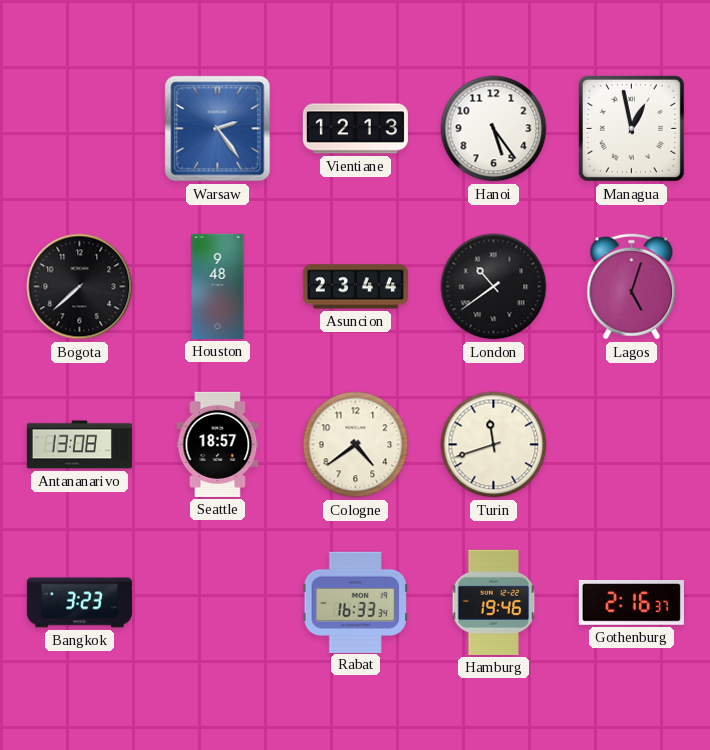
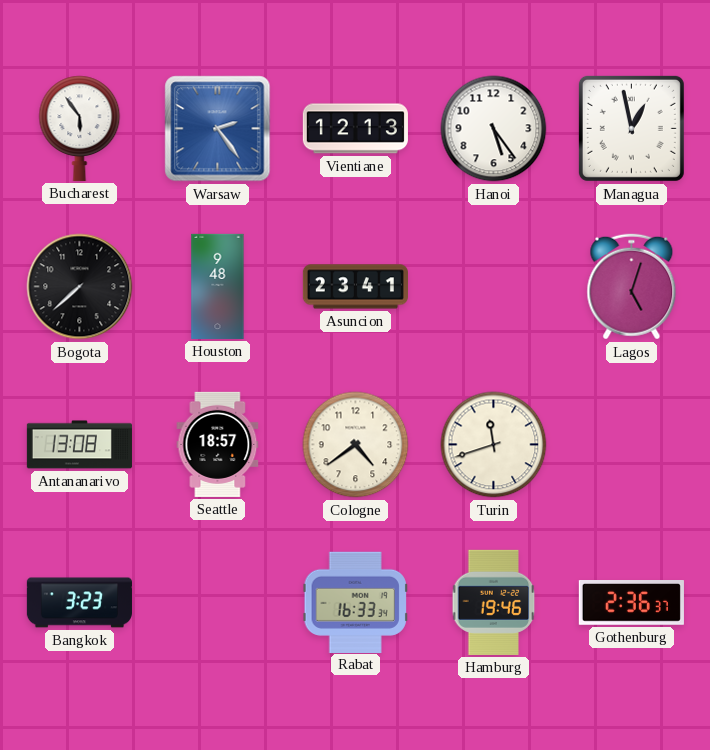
Bucharest: none -> 5:54 (80, 128)
Asuncion: 23:44 -> 23:41 (355, 287)
London: 10:39 -> none (494, 287)
Gothenburg: 2:16 -> 2:36 (631, 603)
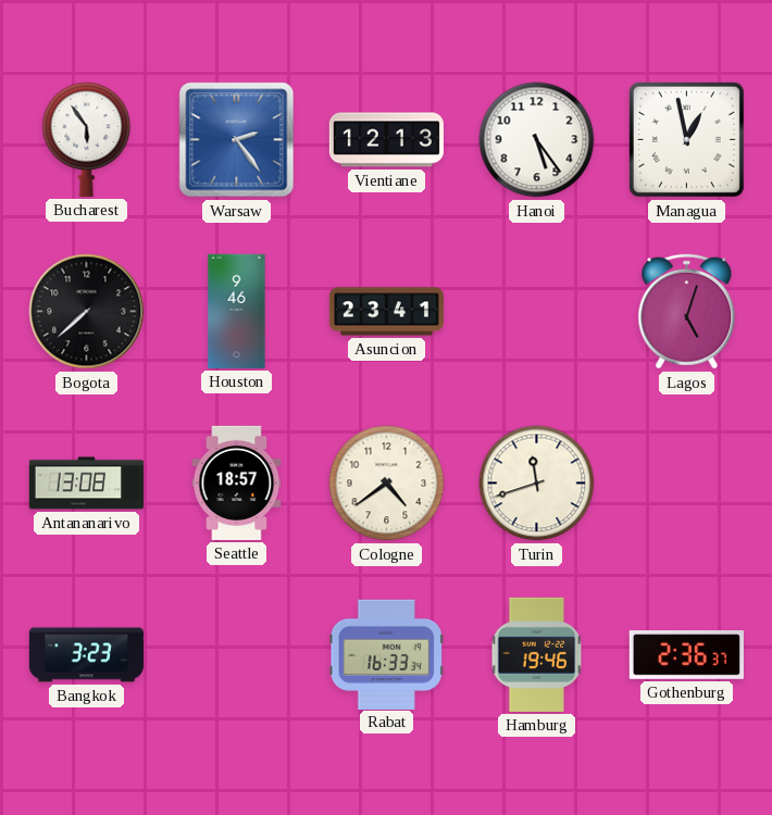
Houston: 9:48 -> 9:46 (237, 311)
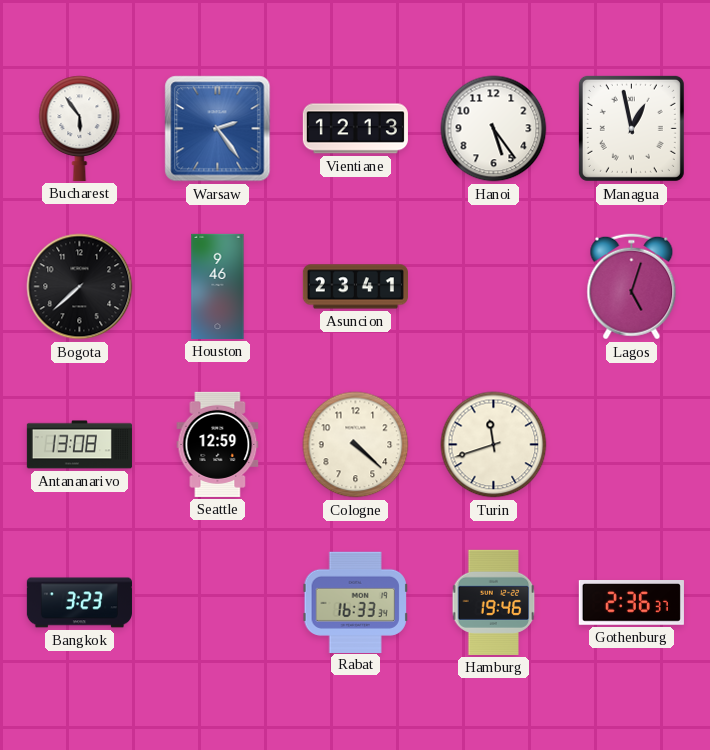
Seattle: 18:57 -> 12:59 (218, 444)
Cologne: 4:39 -> 4:22 (356, 445)
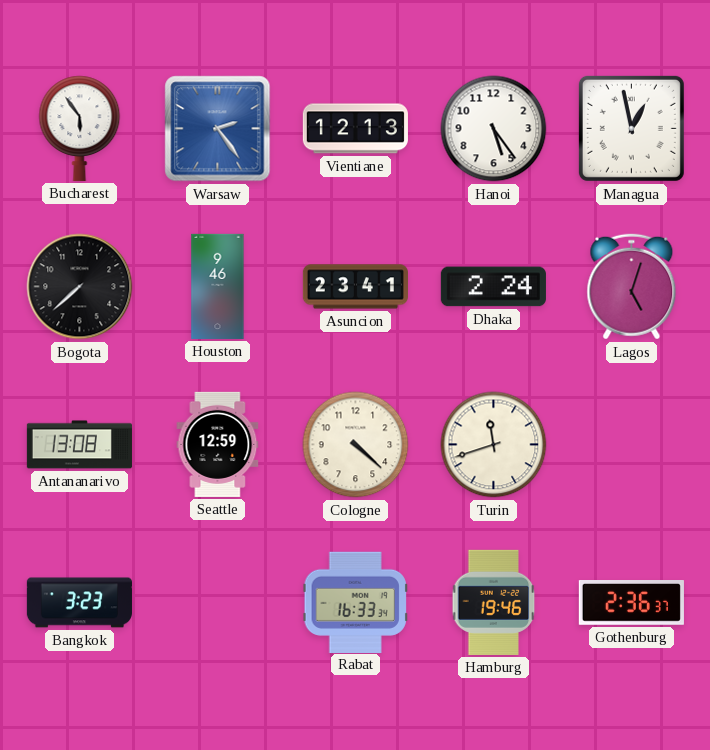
Dhaka: none -> 2:24 (493, 287)
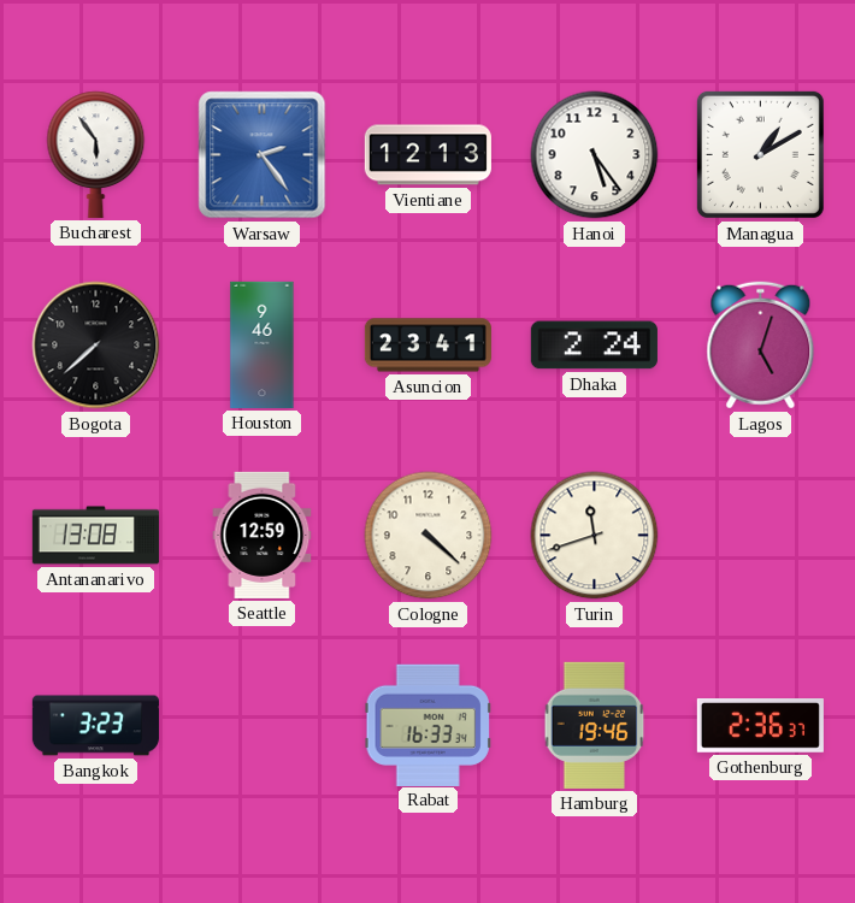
Managua: 12:58 -> 1:10 (760, 154)
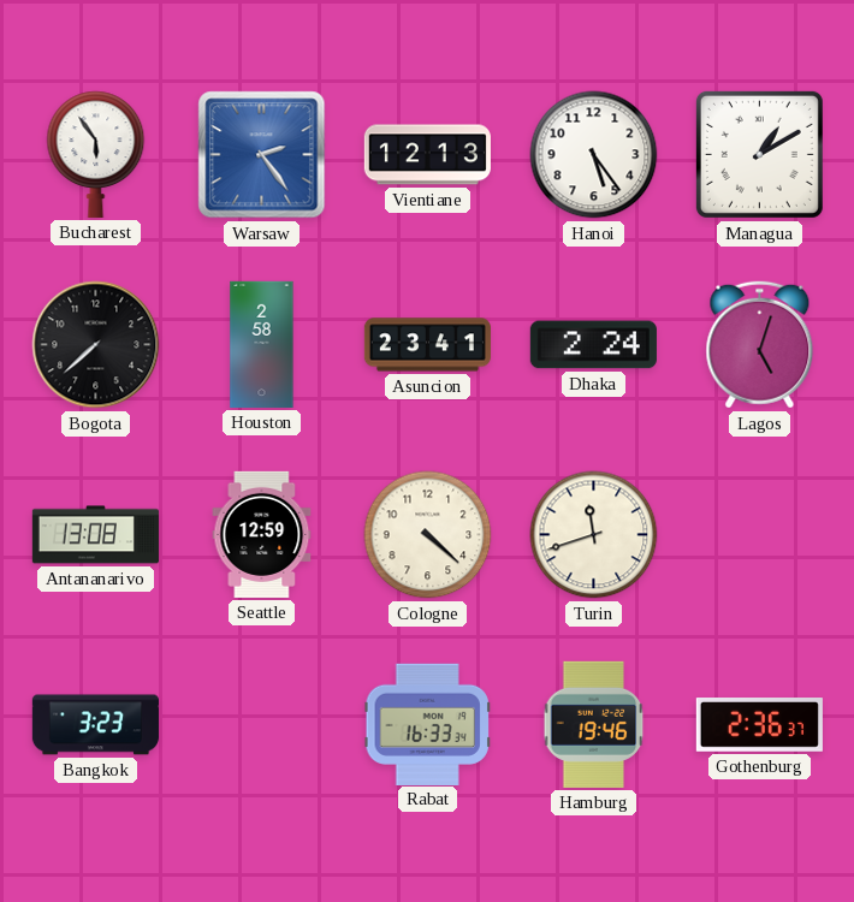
Houston: 9:46 -> 2:58 (262, 344)
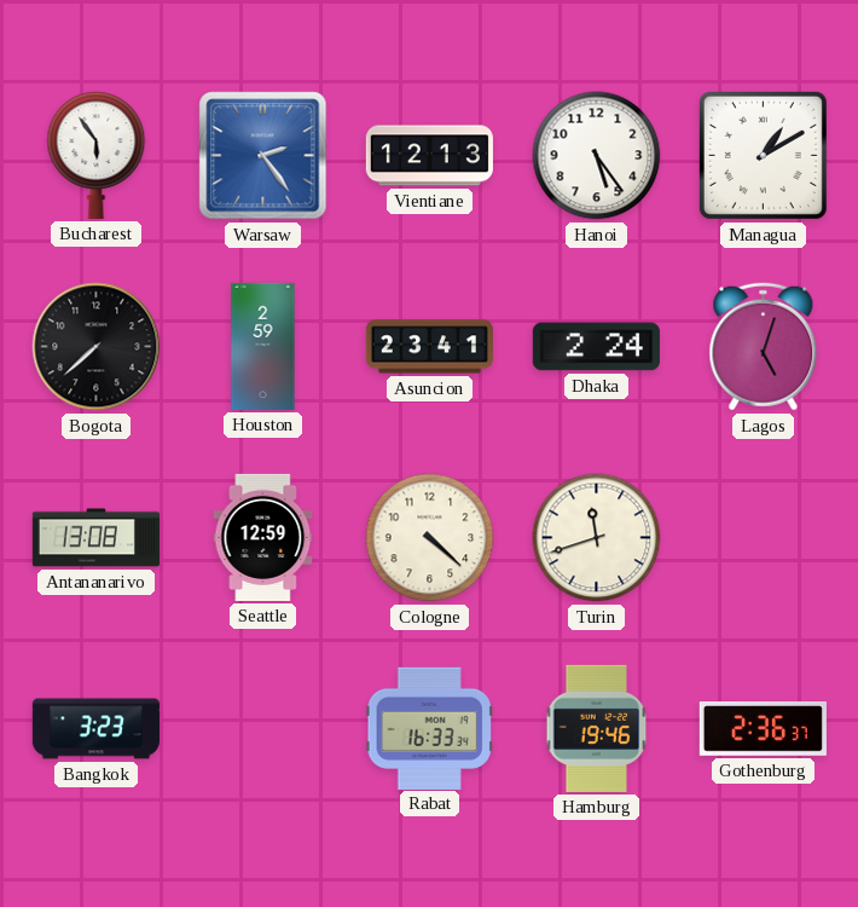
Houston: 2:58 -> 2:59 (263, 346)
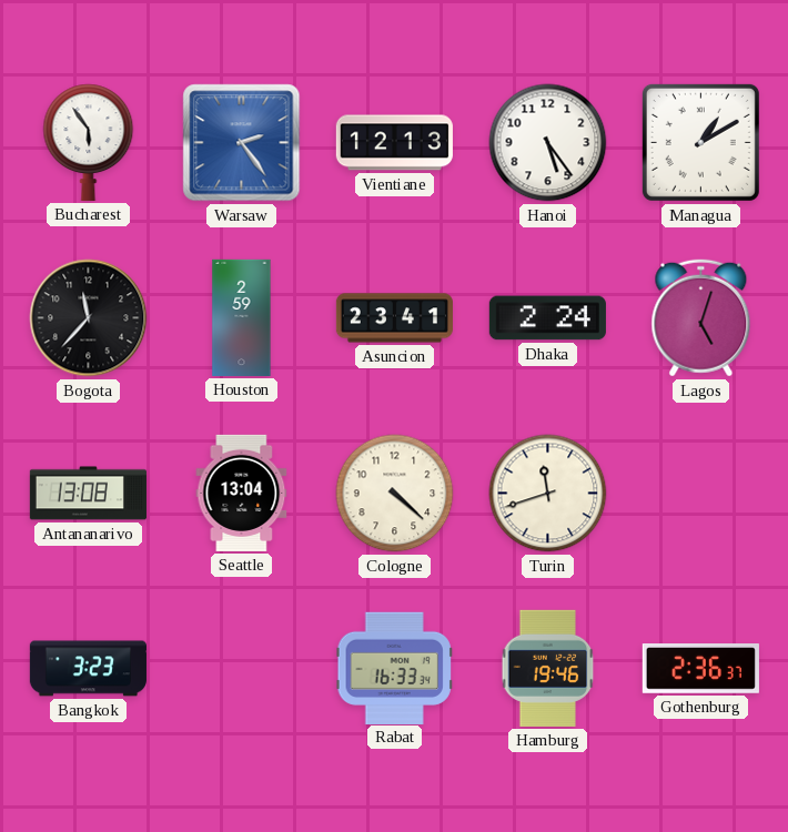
Bogota: 7:38 -> 11:37 (89, 318)
Seattle: 12:59 -> 13:04 (242, 493)
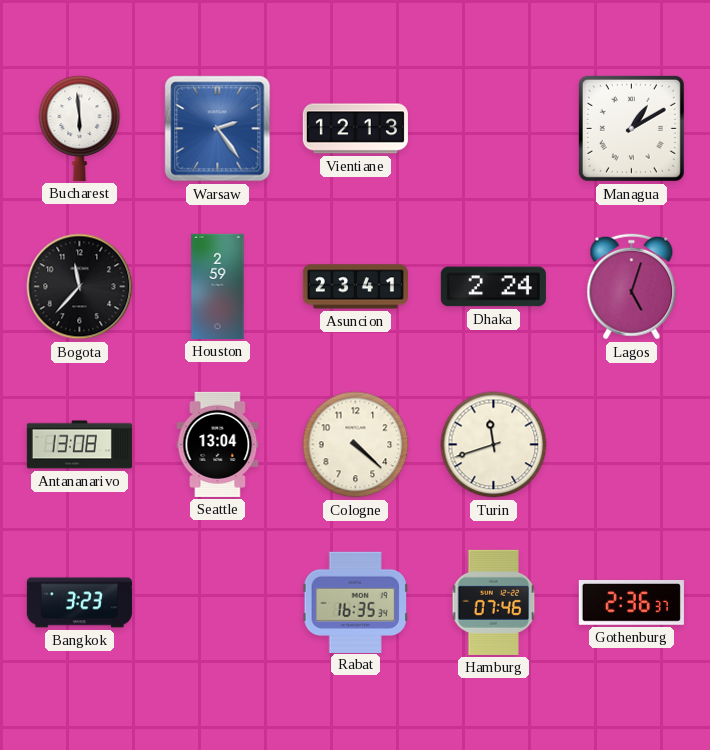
Bucharest: 5:54 -> 5:59 (80, 128)
Hanoi: 5:24 -> none (548, 143)
Rabat: 16:33 -> 16:35 (355, 602)
Hamburg: 19:46 -> 07:46 (494, 602)
